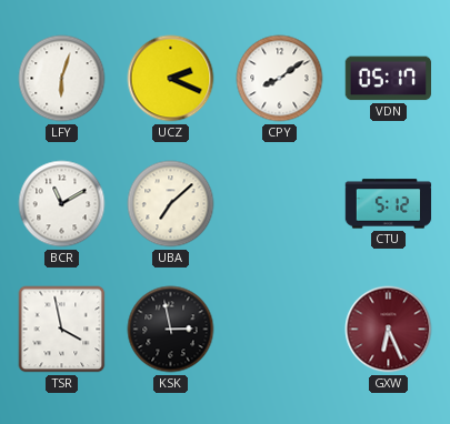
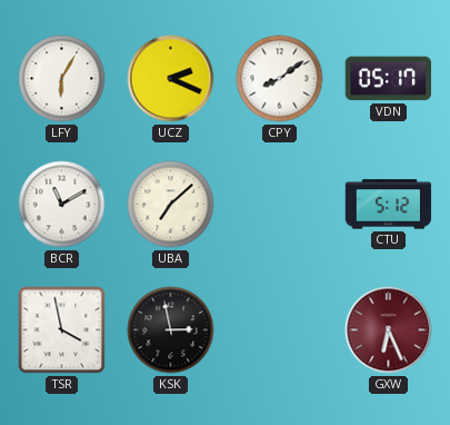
LFY: 6:03 -> 6:05 (62, 79)
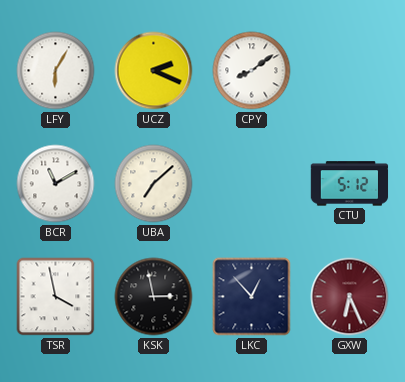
VDN: 05:17 -> none (388, 79)
LKC: none -> 12:53 (252, 297)
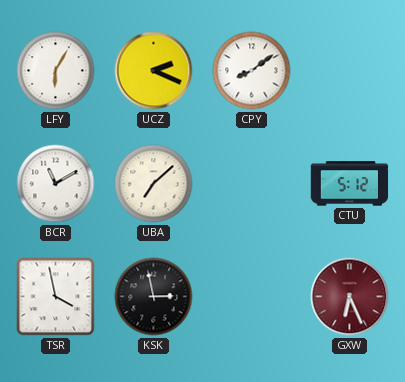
LKC: 12:53 -> none (252, 297)
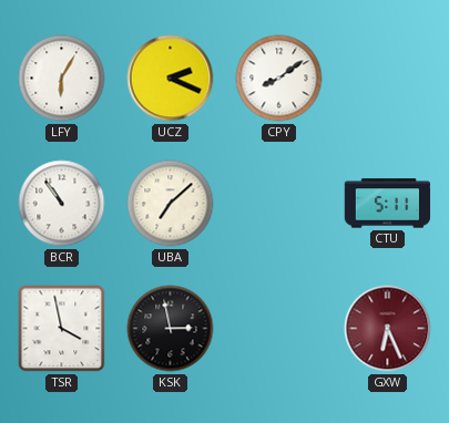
BCR: 11:10 -> 10:54 (62, 204)
CTU: 5:12 -> 5:11 (388, 204)
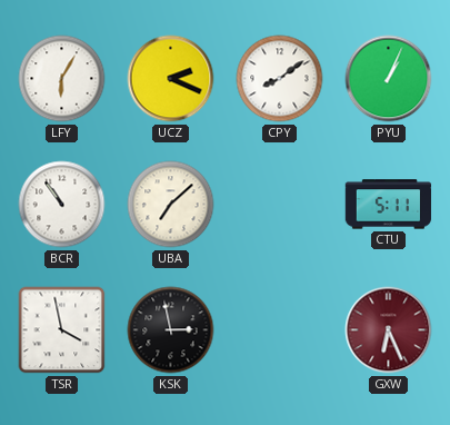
PYU: none -> 1:04 (389, 79)
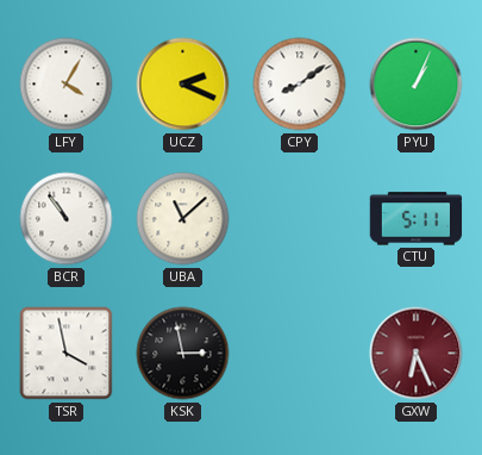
LFY: 6:05 -> 4:05 (67, 85)
UBA: 7:08 -> 11:08 (183, 219)
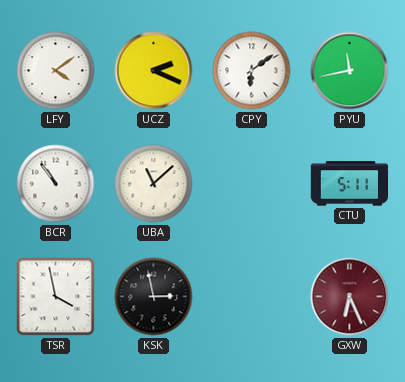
LFY: 4:05 -> 4:09 (56, 71)
CPY: 8:09 -> 6:09 (252, 71)
PYU: 1:04 -> 11:43 (350, 71)
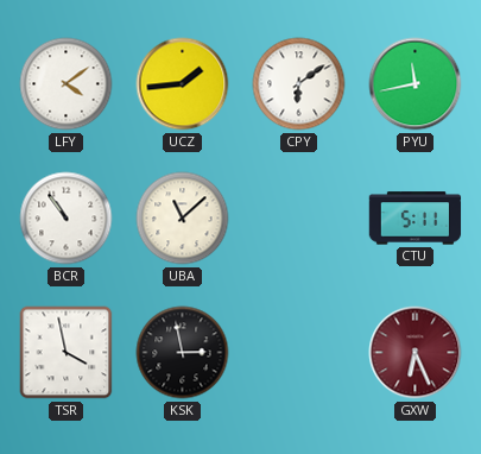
UCZ: 2:19 -> 1:44 (183, 84)
